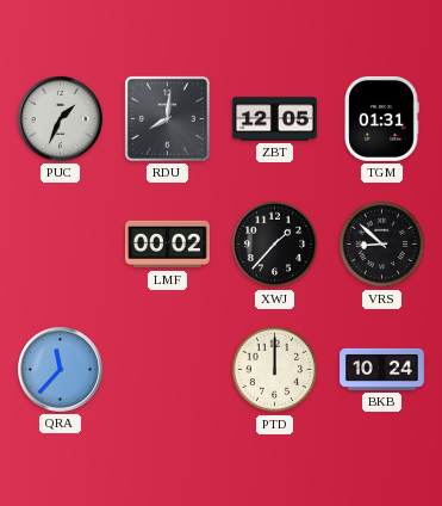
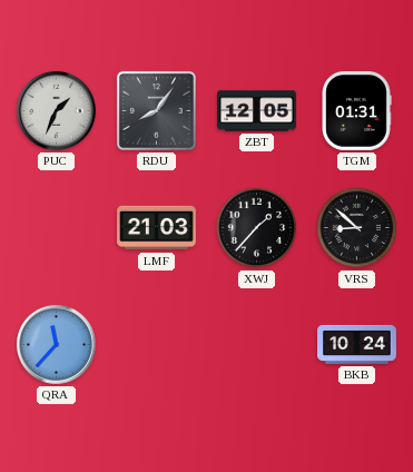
RDU: 8:01 -> 8:06 (156, 110)
LMF: 00:02 -> 21:03 (157, 228)
PTD: 12:00 -> none (275, 370)
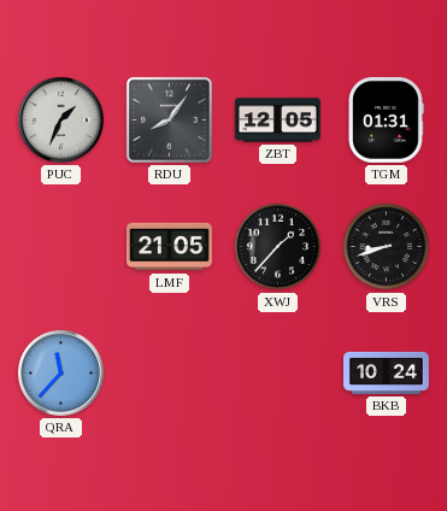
LMF: 21:03 -> 21:05 (170, 247)
VRS: 8:52 -> 8:42 (387, 247)
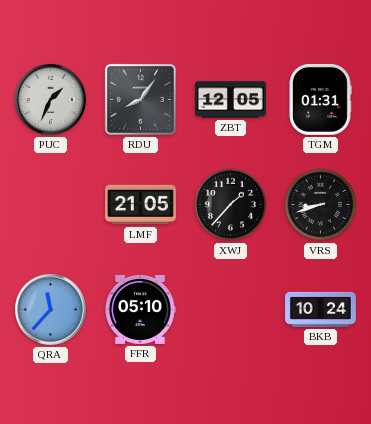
FFR: none -> 05:10 (140, 309)
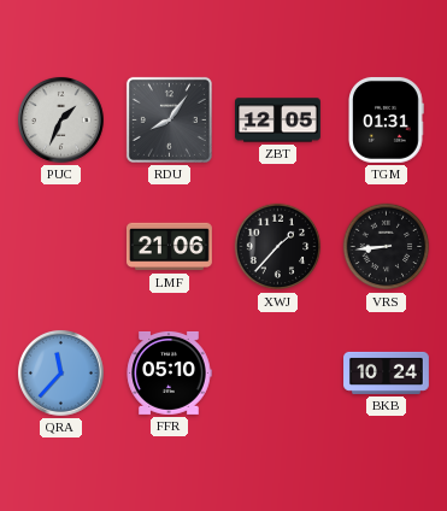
LMF: 21:05 -> 21:06 (170, 247)
VRS: 8:42 -> 8:44 (387, 247)
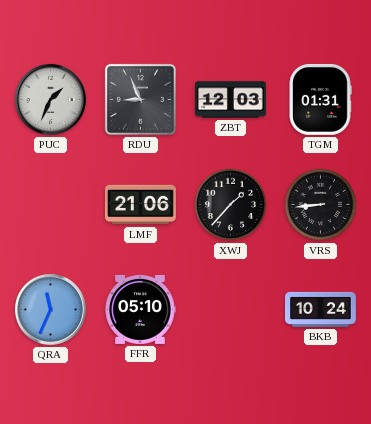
RDU: 8:06 -> 8:56 (140, 99)
ZBT: 12:05 -> 12:03 (231, 100)
QRA: 11:37 -> 11:34 (51, 310)
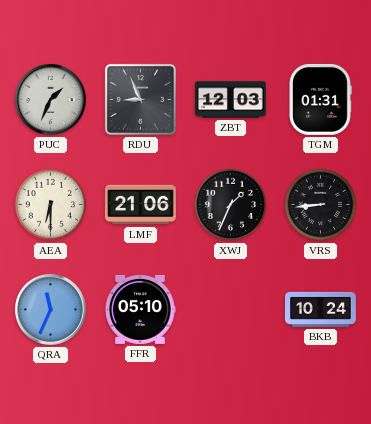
AEA: none -> 6:30 (51, 205)
XWJ: 1:37 -> 1:34 (231, 205)
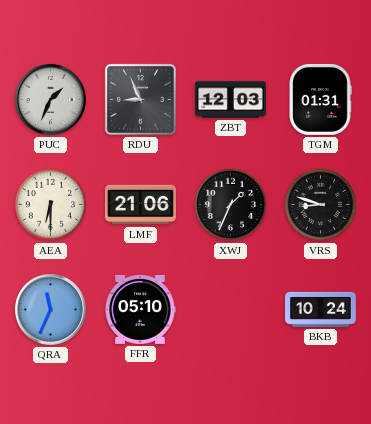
VRS: 8:44 -> 8:48 (321, 205)
